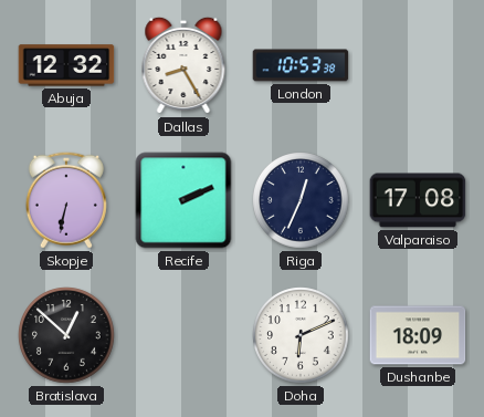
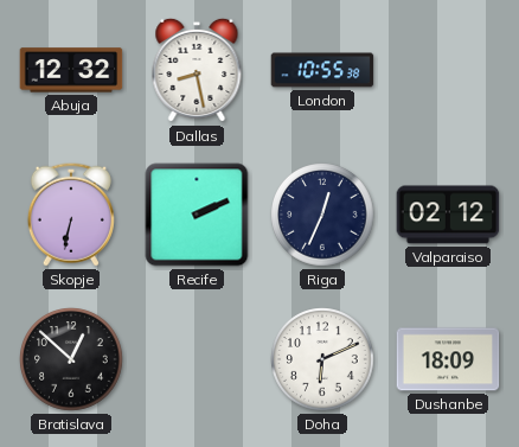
Dallas: 8:25 -> 8:28 (197, 70)
London: 10:53 -> 10:55 (322, 70)
Valparaiso: 17:08 -> 02:12 (448, 215)
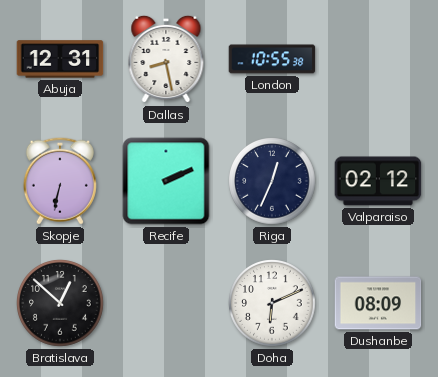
Abuja: 12:32 -> 12:31 (60, 59)
Dushanbe: 18:09 -> 08:09 (378, 303)
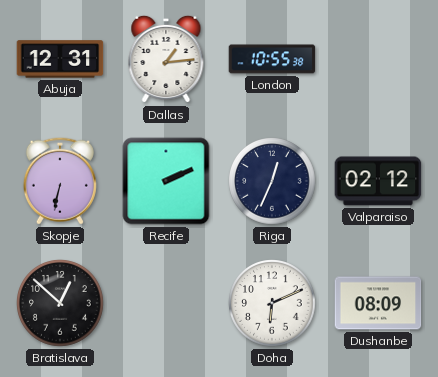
Dallas: 8:28 -> 1:14 (166, 59)
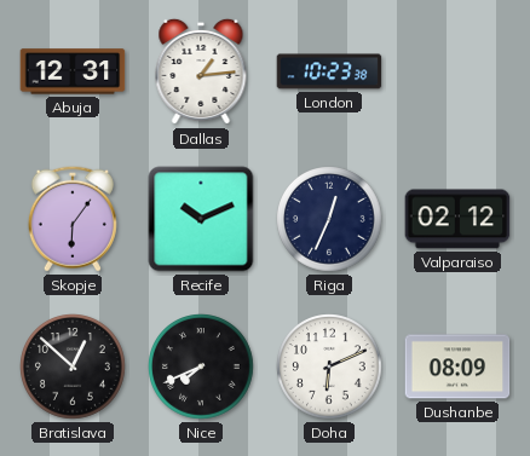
London: 10:55 -> 10:23 (329, 71)
Skopje: 6:32 -> 6:06 (73, 219)
Recife: 2:11 -> 10:11 (201, 219)
Nice: none -> 7:41 (201, 366)
